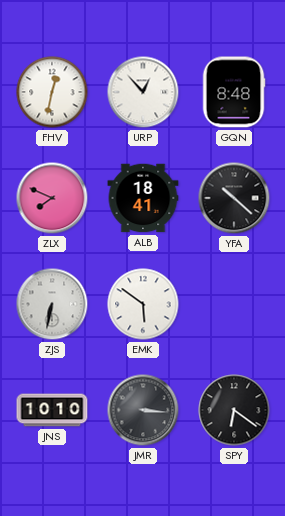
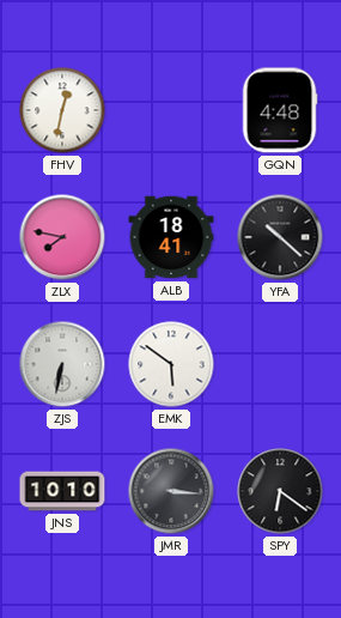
URP: 12:53 -> none (143, 92)
GQN: 8:48 -> 4:48 (280, 110)
ZLX: 7:49 -> 7:47 (62, 237)
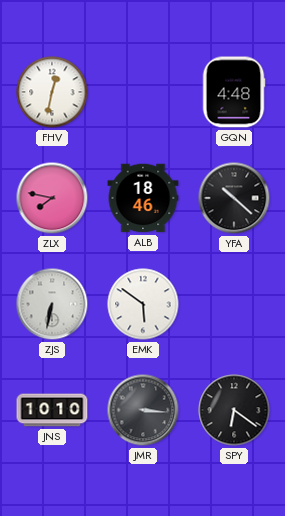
ALB: 18:41 -> 18:46 (143, 198)
